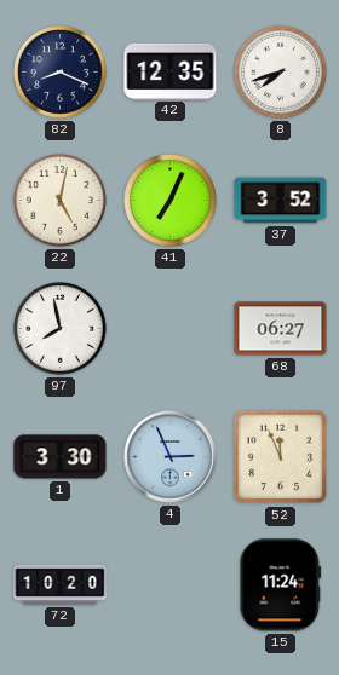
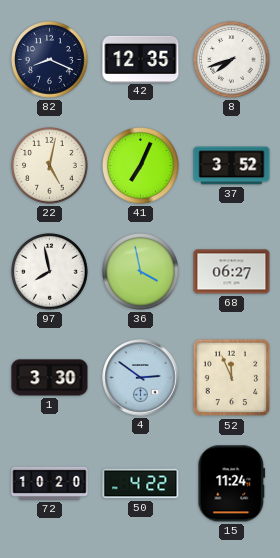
36: none -> 3:58 (141, 272)
4: 2:56 -> 2:51 (141, 378)
50: none -> 4:22 (141, 484)
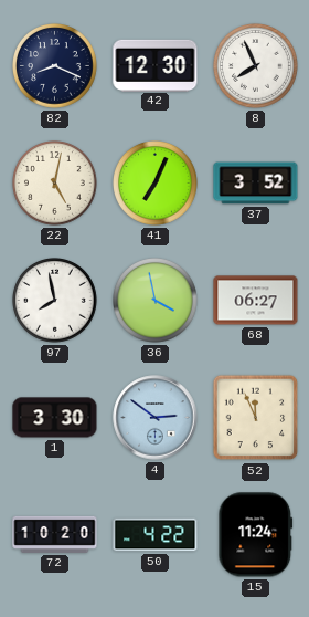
42: 12:35 -> 12:30 (156, 65)
8: 7:42 -> 7:56 (256, 66)
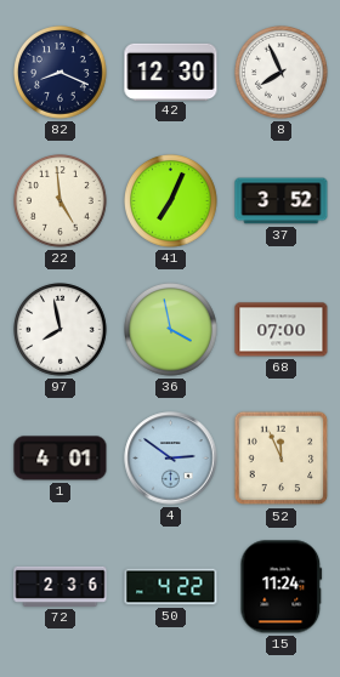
22: 5:02 -> 4:59 (61, 201)
68: 06:27 -> 07:00 (282, 330)
1: 3:30 -> 4:01 (61, 459)
72: 10:20 -> 2:36 (61, 586)
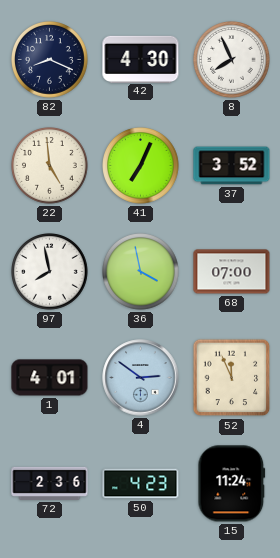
42: 12:30 -> 4:30 (141, 59)
50: 4:22 -> 4:23 (141, 484)
